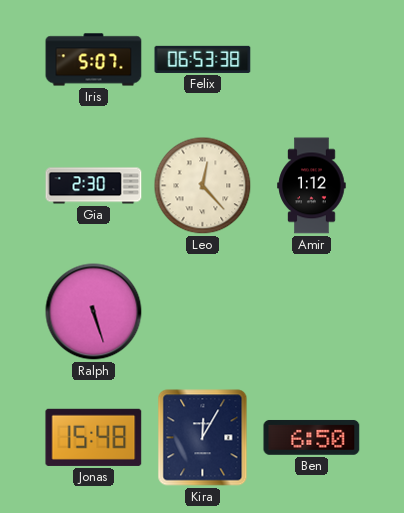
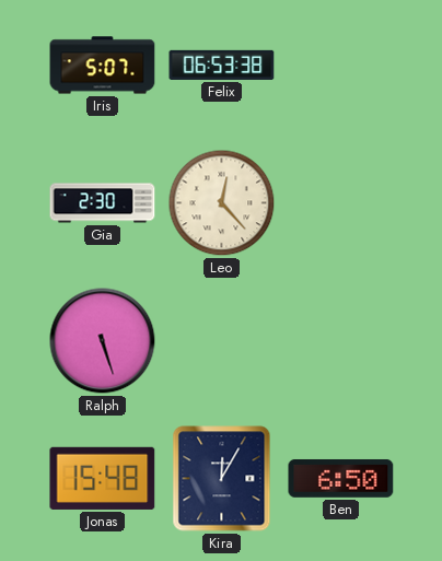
Amir: 1:12 -> none (312, 186)
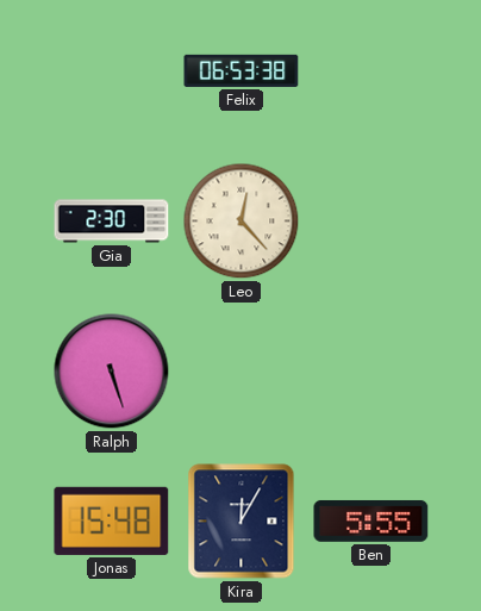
Iris: 5:07 -> none (103, 66)
Ben: 6:50 -> 5:55 (371, 520)
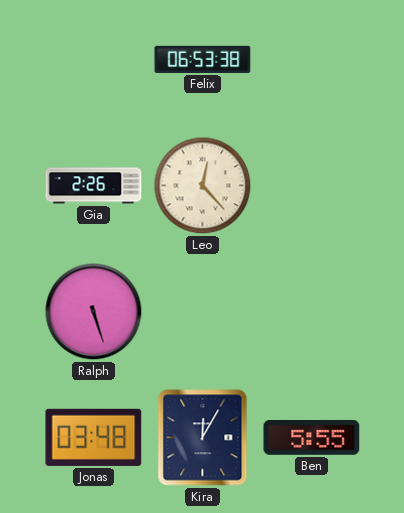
Gia: 2:30 -> 2:26 (94, 186)
Jonas: 15:48 -> 03:48 (94, 437)
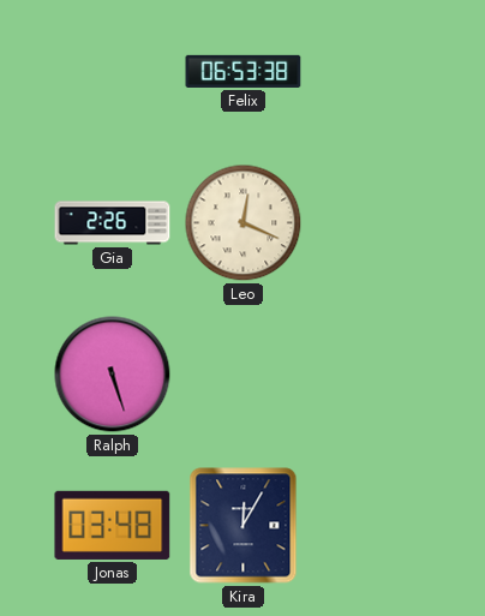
Leo: 12:23 -> 12:19 (244, 223)
Ben: 5:55 -> none (312, 437)
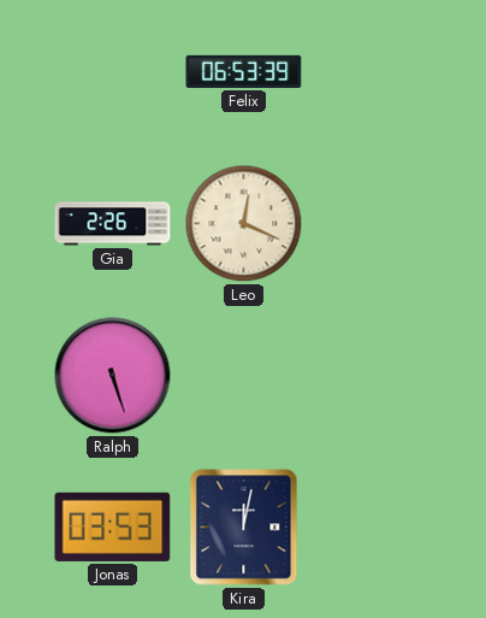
Felix: 06:53:38 -> 06:53:39 (244, 71)
Jonas: 03:48 -> 03:53 (113, 526)
Kira: 12:05 -> 12:02 (244, 528)
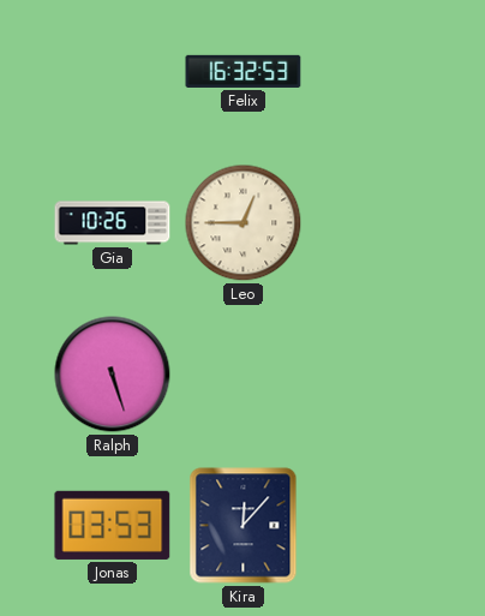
Felix: 06:53 -> 16:32 (244, 71)
Gia: 2:26 -> 10:26 (113, 223)
Leo: 12:19 -> 12:45 (244, 223)
Kira: 12:02 -> 12:07 (244, 526)
